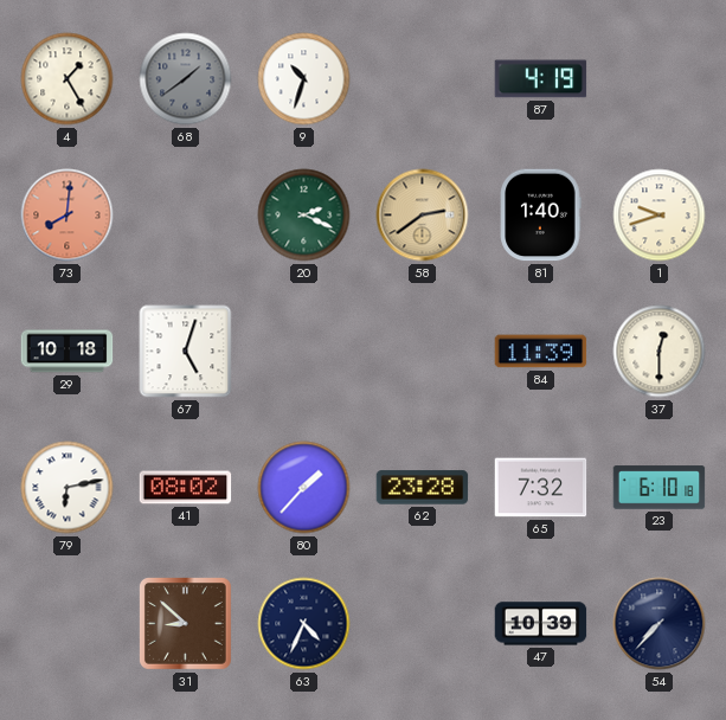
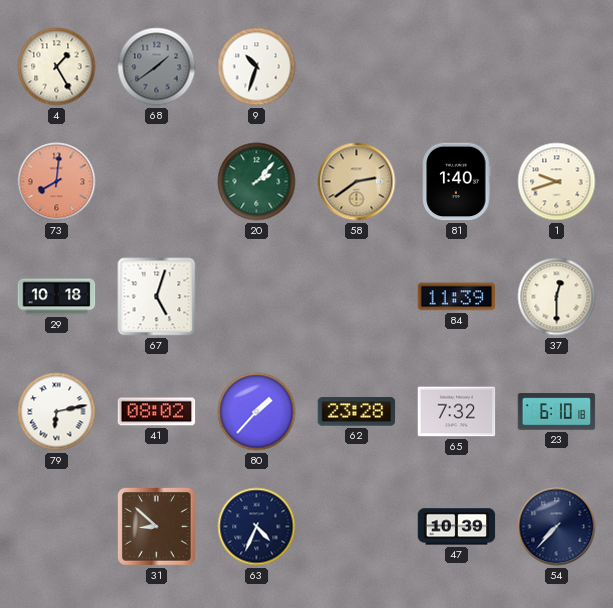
87: 4:19 -> none (541, 79)
20: 2:19 -> 2:07 (257, 182)
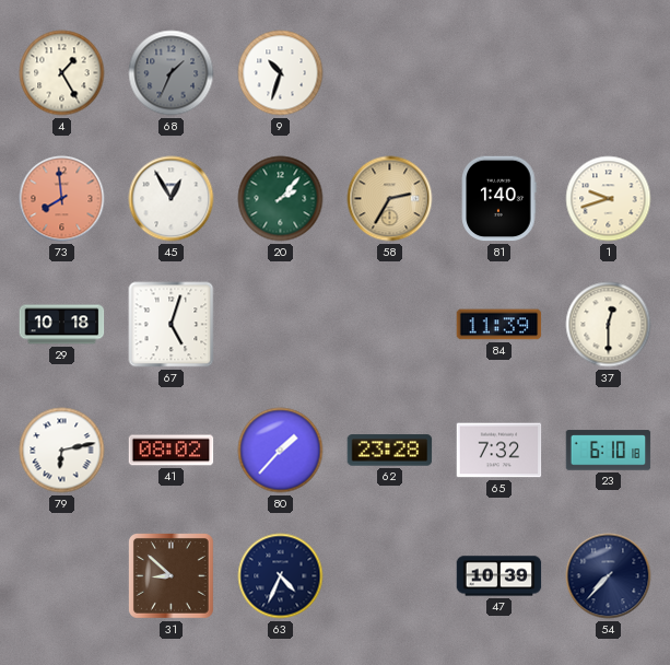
68: 1:39 -> 1:34 (172, 73)
73: 8:01 -> 7:59 (62, 199)
45: none -> 12:55 (172, 199)
58: 2:39 -> 2:35 (390, 199)
